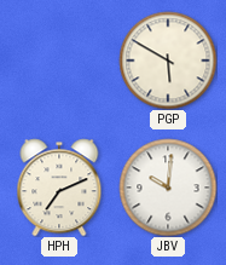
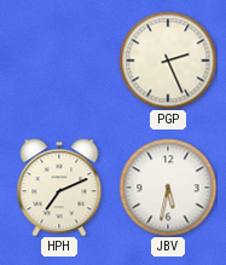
PGP: 5:50 -> 2:26 (168, 61)
JBV: 10:01 -> 5:32 (168, 188)
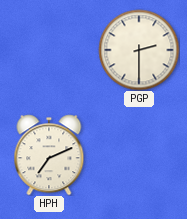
PGP: 2:26 -> 2:30 (139, 50)
JBV: 5:32 -> none (168, 188)
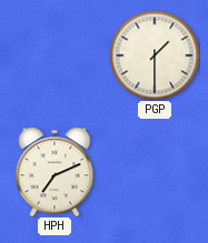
PGP: 2:30 -> 1:30 (155, 55)
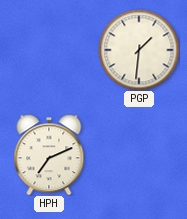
PGP: 1:30 -> 1:31 (139, 50)
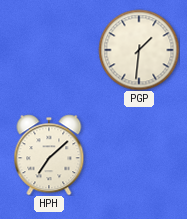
HPH: 7:11 -> 7:08 (49, 155)
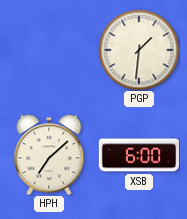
XSB: none -> 6:00 (138, 155)
